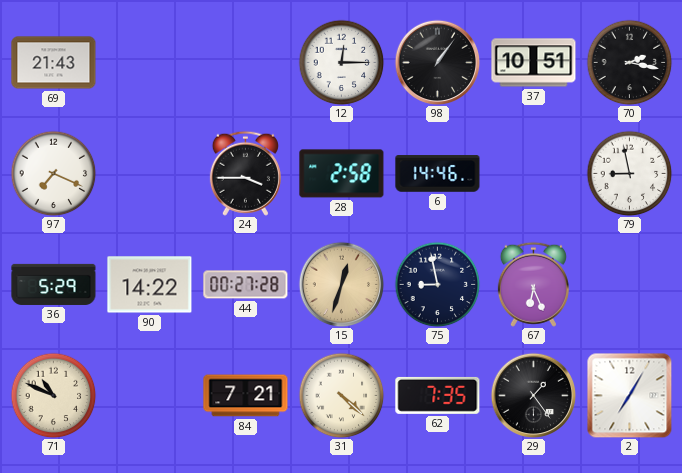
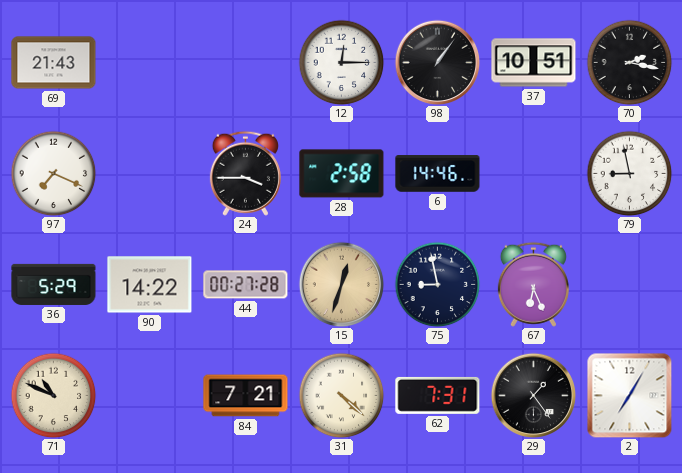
62: 7:35 -> 7:31 (438, 395)
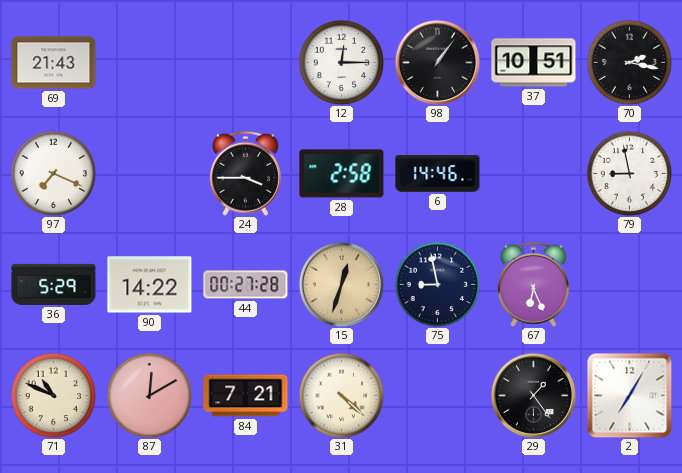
87: none -> 12:10 (149, 395)
62: 7:31 -> none (438, 395)
